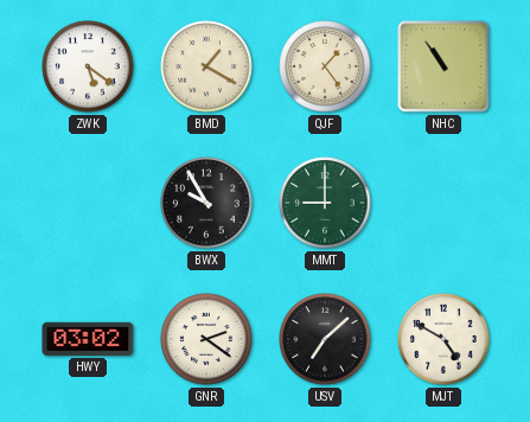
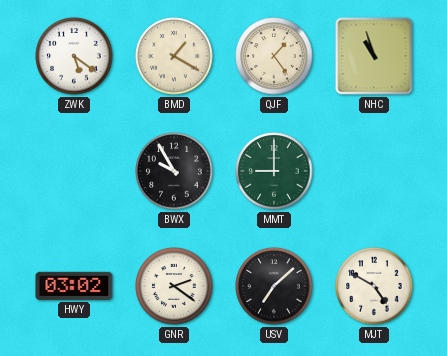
NHC: 10:54 -> 10:57 (374, 56)
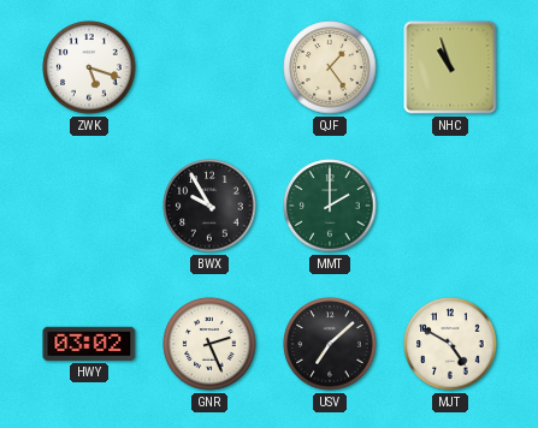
ZWK: 5:21 -> 5:18 (89, 67)
BMD: 1:20 -> none (174, 56)
MMT: 9:00 -> 2:00 (330, 206)
GNR: 2:21 -> 2:26 (209, 344)
